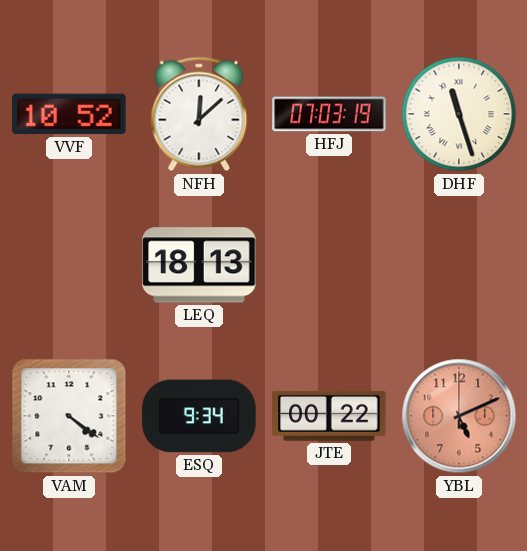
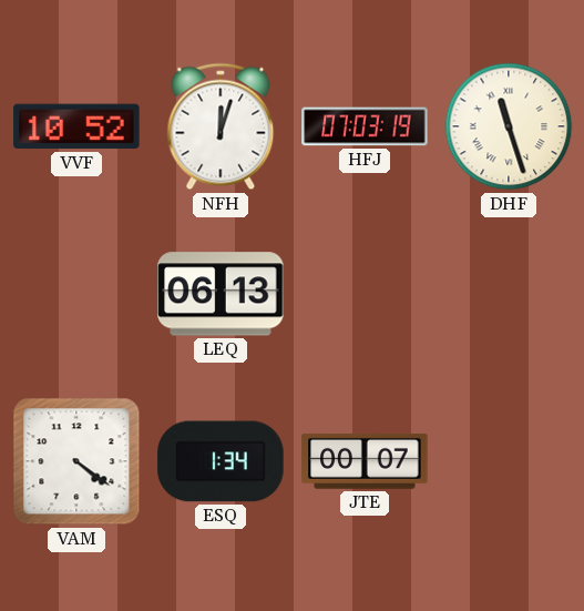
NFH: 12:08 -> 12:03 (221, 126)
LEQ: 18:13 -> 06:13 (221, 294)
ESQ: 9:34 -> 1:34 (221, 461)
JTE: 00:22 -> 00:07 (365, 461)
YBL: 5:11 -> none (459, 416)
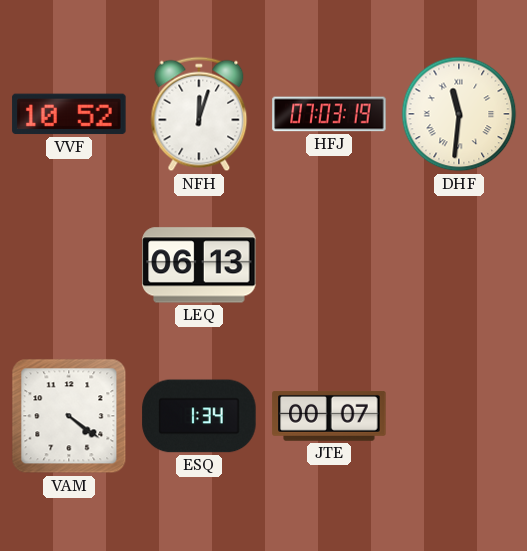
DHF: 11:27 -> 11:31 (459, 114)
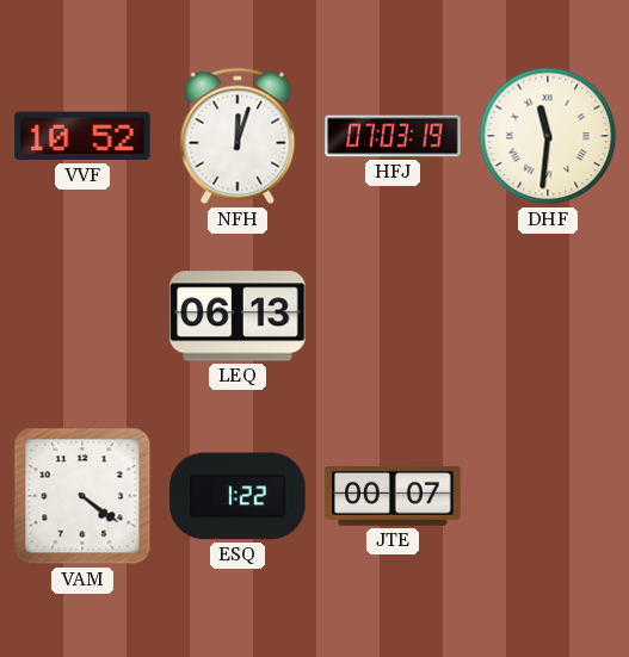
ESQ: 1:34 -> 1:22 (238, 496)
